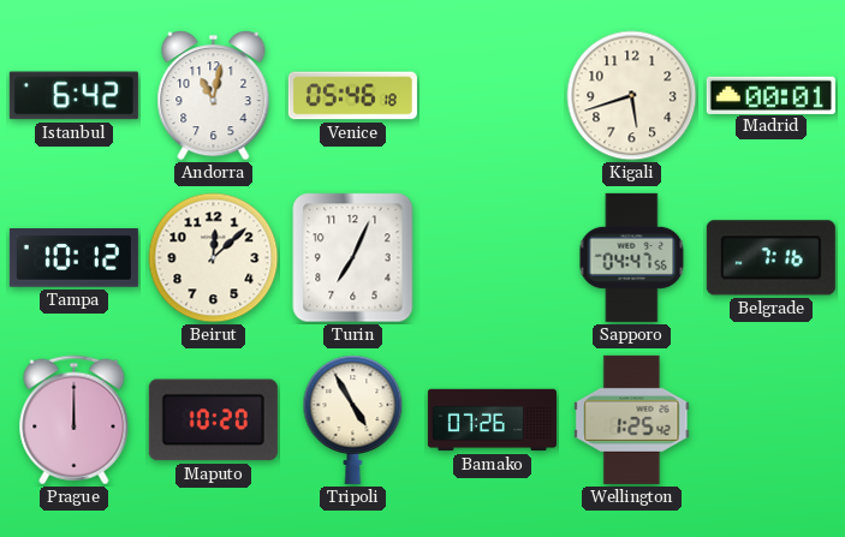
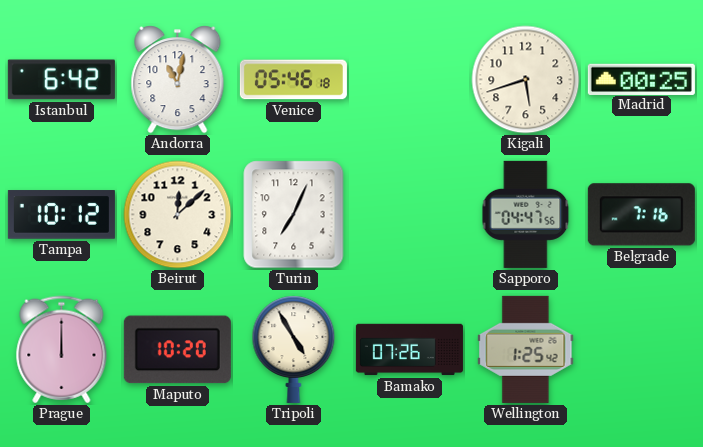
Madrid: 00:01 -> 00:25 (641, 79)
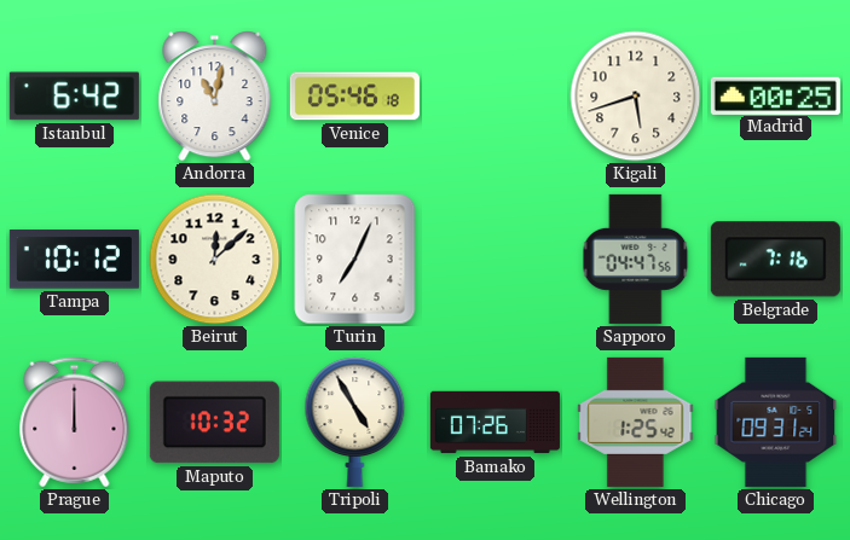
Maputo: 10:20 -> 10:32 (214, 423)
Chicago: none -> 09:31 (776, 422)
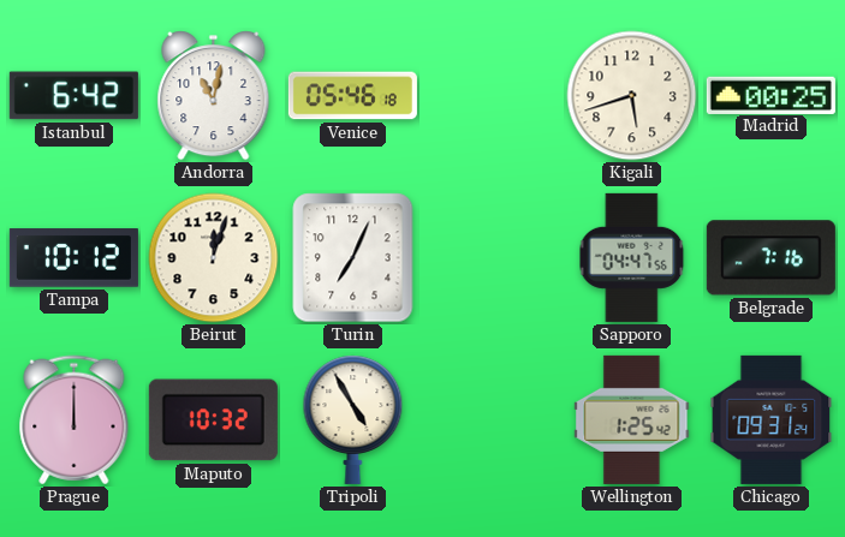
Beirut: 12:08 -> 12:03 (214, 258)
Bamako: 07:26 -> none (495, 423)
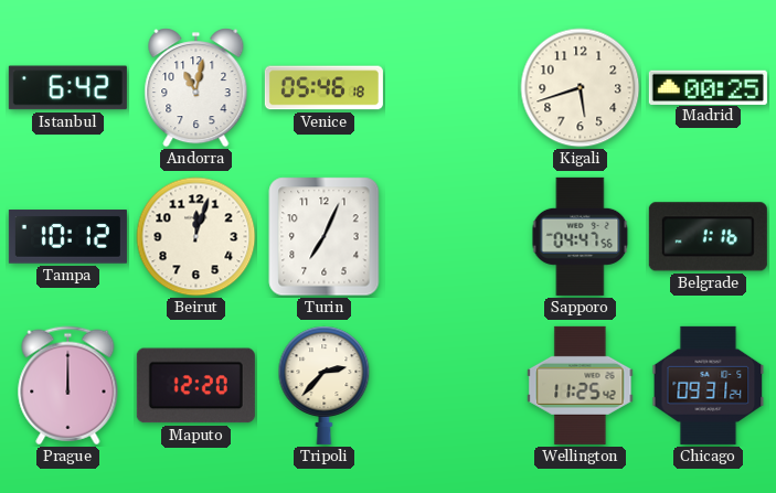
Belgrade: 7:16 -> 1:16 (708, 237)
Maputo: 10:32 -> 12:20 (195, 386)
Tripoli: 4:55 -> 2:37 (325, 385)
Wellington: 1:25 -> 11:25 (581, 385)
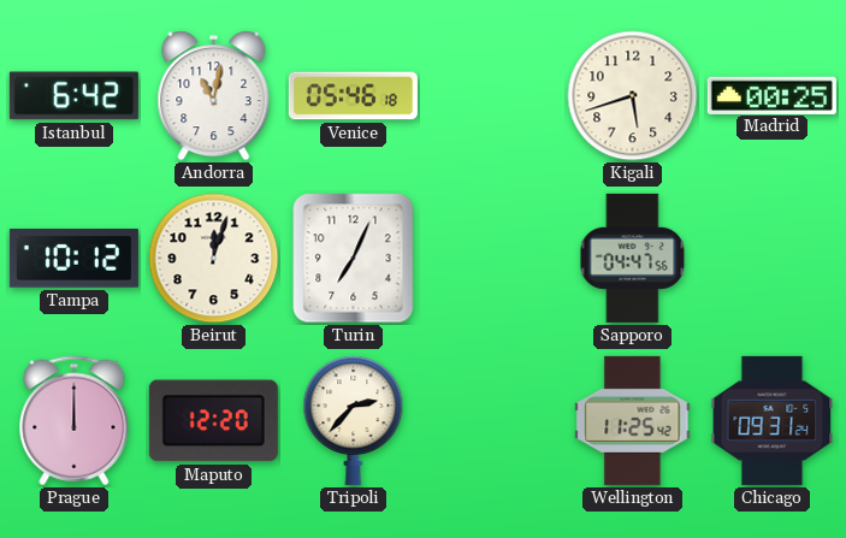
Belgrade: 1:16 -> none (708, 237)
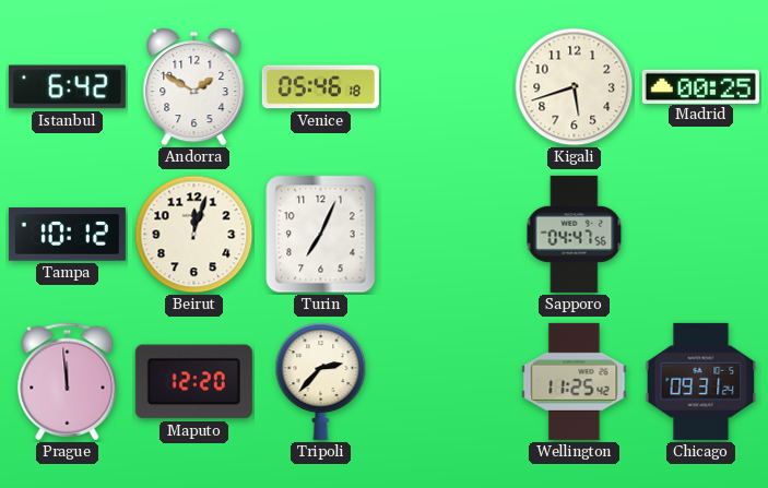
Andorra: 11:02 -> 1:50 (194, 87)
Prague: 12:00 -> 11:59 (68, 382)
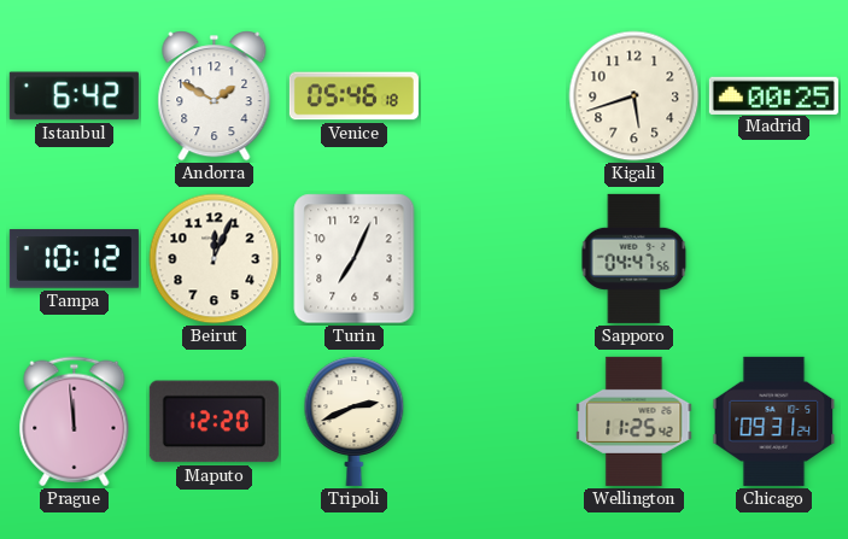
Beirut: 12:03 -> 12:04 (215, 259)
Tripoli: 2:37 -> 2:41 (355, 421)
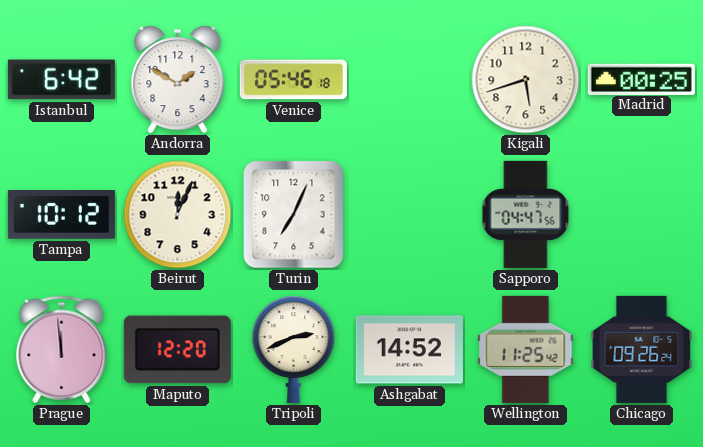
Ashgabat: none -> 14:52 (409, 350)
Chicago: 09:31 -> 09:26 (642, 349)
